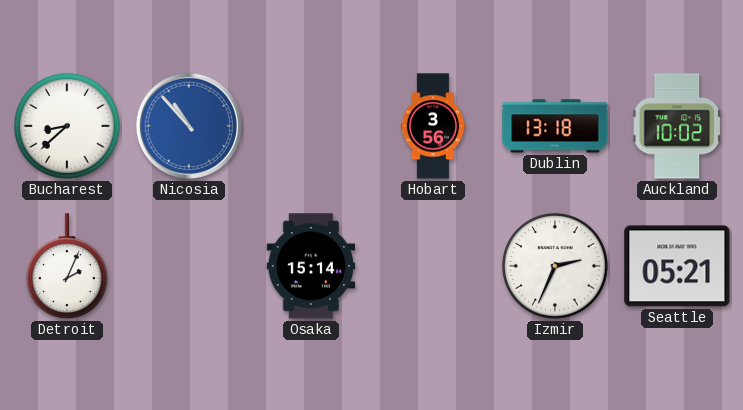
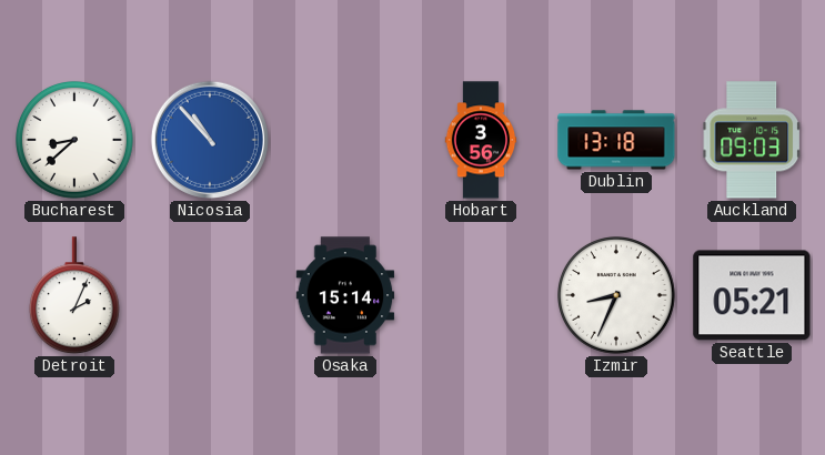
Auckland: 10:02 -> 09:03 (752, 140)
Izmir: 2:34 -> 8:34 (617, 296)
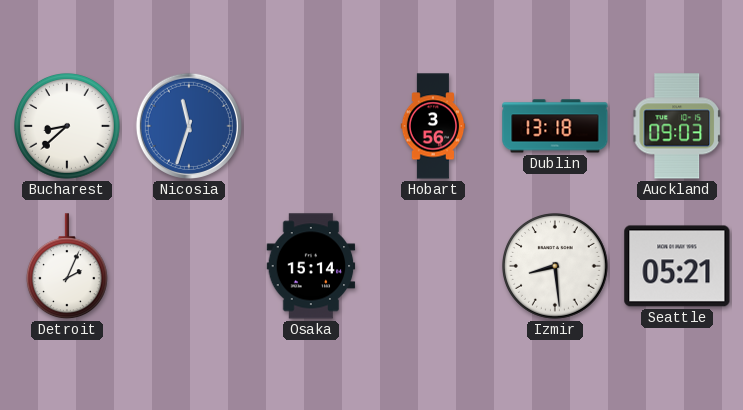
Nicosia: 10:53 -> 11:33 (189, 126)
Izmir: 8:34 -> 8:29 (556, 267)
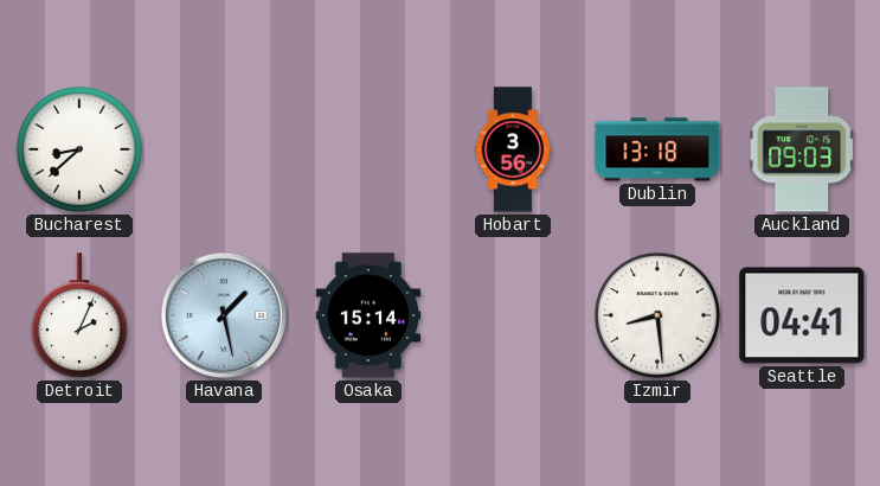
Nicosia: 11:33 -> none (189, 126)
Havana: none -> 1:28 (224, 315)
Seattle: 05:21 -> 04:41 (802, 315)
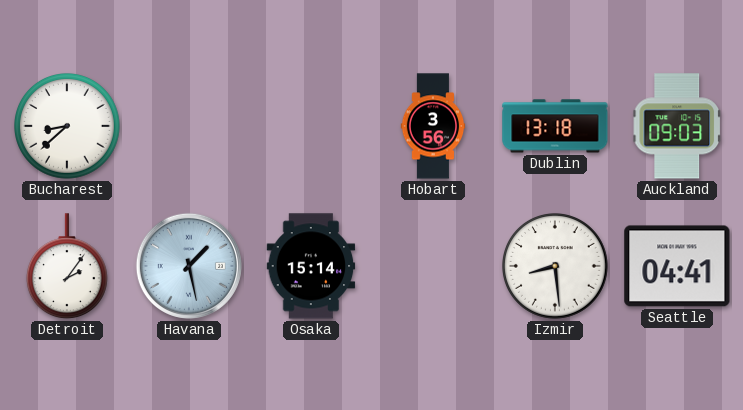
Detroit: 2:04 -> 2:06 (67, 267)
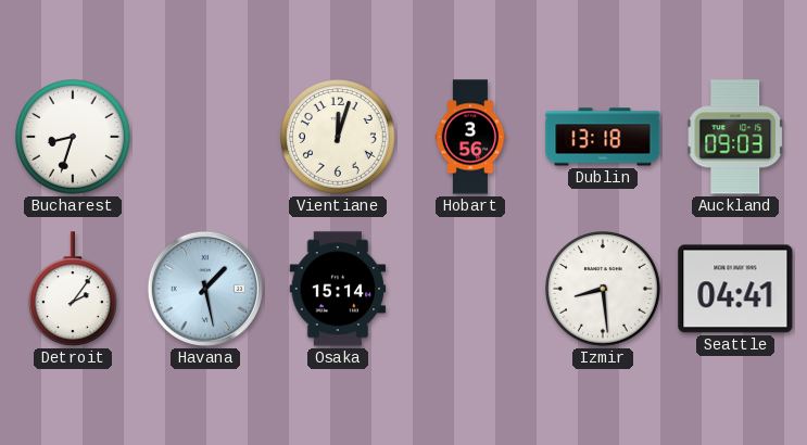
Bucharest: 8:38 -> 8:33 (74, 138)
Vientiane: none -> 12:03 (339, 138)
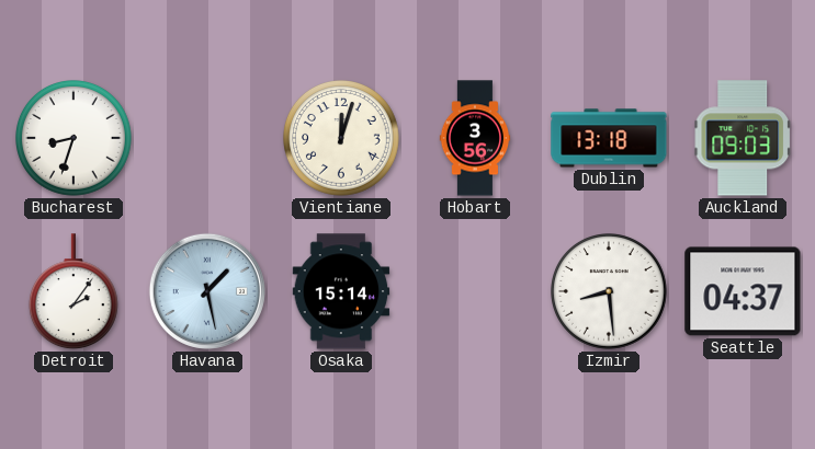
Seattle: 04:41 -> 04:37 (743, 291)
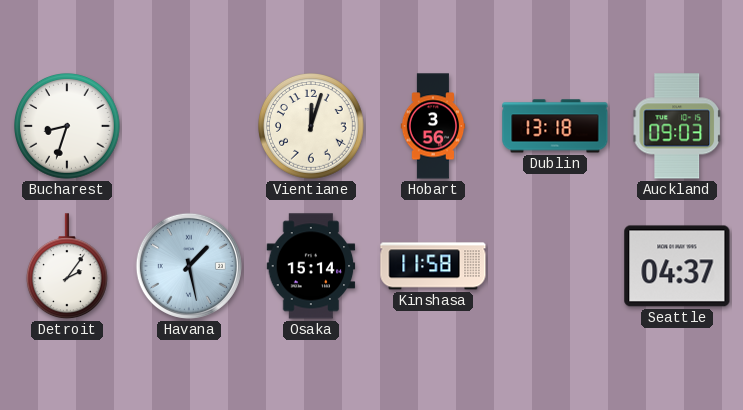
Kinshasa: none -> 11:58 (433, 266)
Izmir: 8:29 -> none (610, 292)
